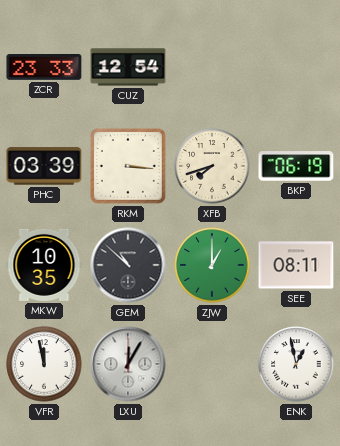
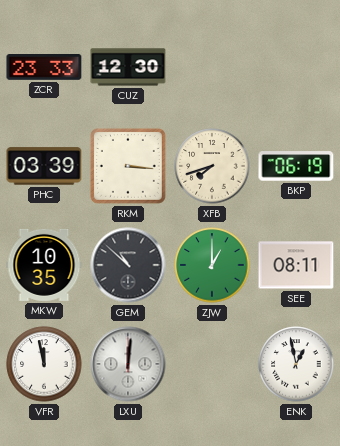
CUZ: 12:54 -> 12:30 (128, 67)
LXU: 12:05 -> 12:01 (128, 364)
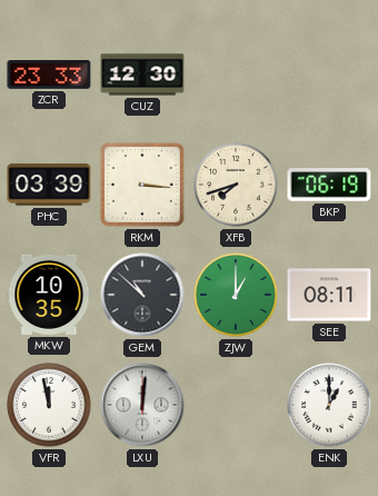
ENK: 12:58 -> 1:00 (329, 405)
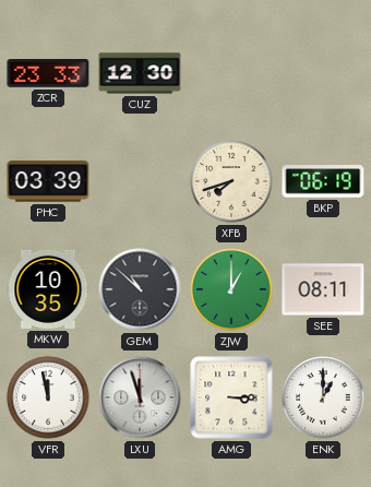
RKM: 3:16 -> none (142, 185)
LXU: 12:01 -> 11:57 (140, 397)
AMG: none -> 3:15 (231, 397)
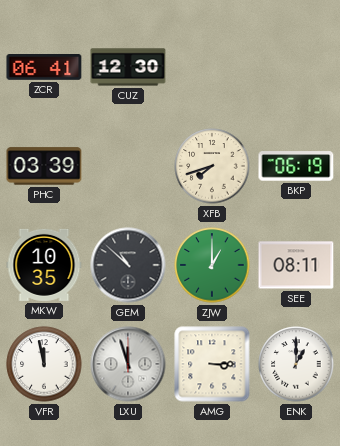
ZCR: 23:33 -> 06:41 (44, 68)
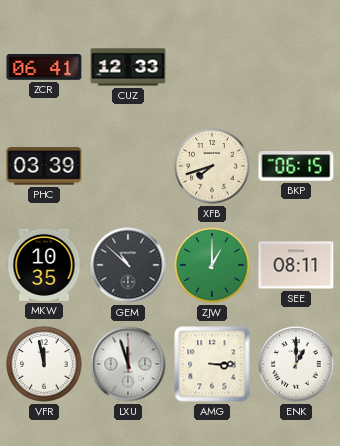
CUZ: 12:30 -> 12:33 (128, 67)
BKP: 06:19 -> 06:15 (296, 166)
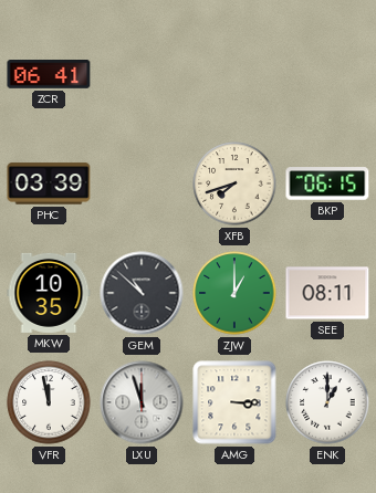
CUZ: 12:33 -> none (128, 67)
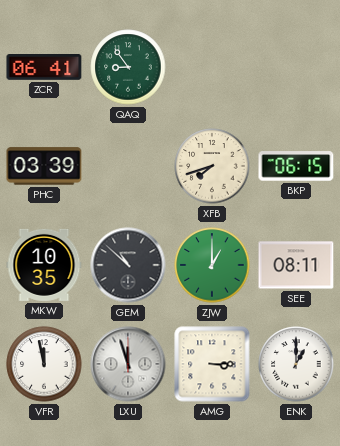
QAQ: none -> 8:54 (128, 67)
